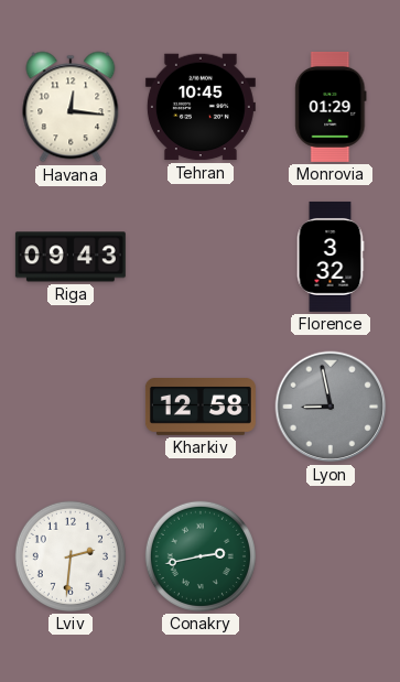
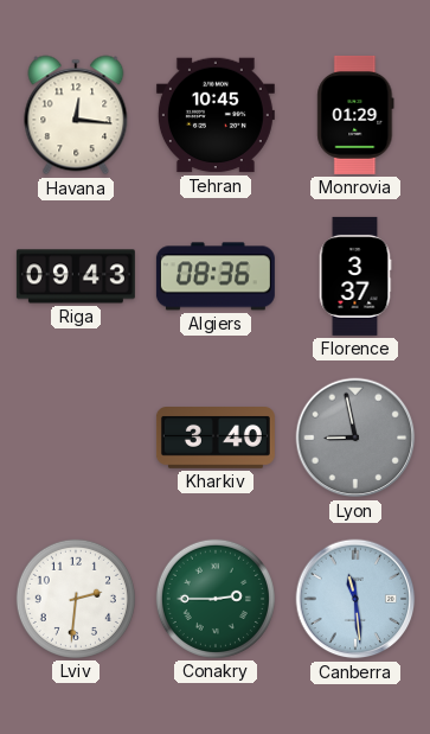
Algiers: none -> 08:36 (216, 276)
Florence: 3:32 -> 3:37 (355, 276)
Kharkiv: 12:58 -> 3:40 (216, 439)
Conakry: 2:43 -> 2:45 (216, 599)
Canberra: none -> 11:29 (355, 599)
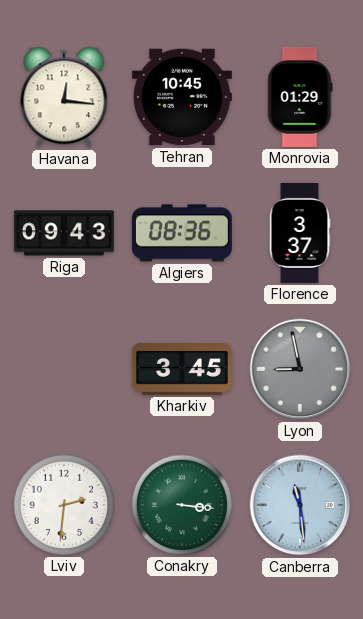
Kharkiv: 3:40 -> 3:45 (182, 370)
Conakry: 2:45 -> 3:16 (182, 505)
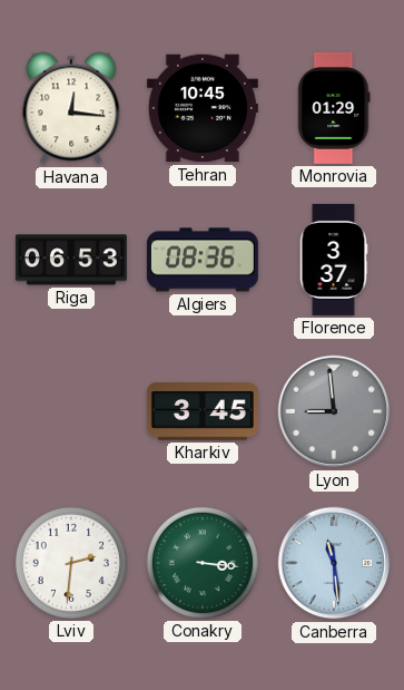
Riga: 09:43 -> 06:53 (71, 260)
Lyon: 8:58 -> 8:59 (334, 411)
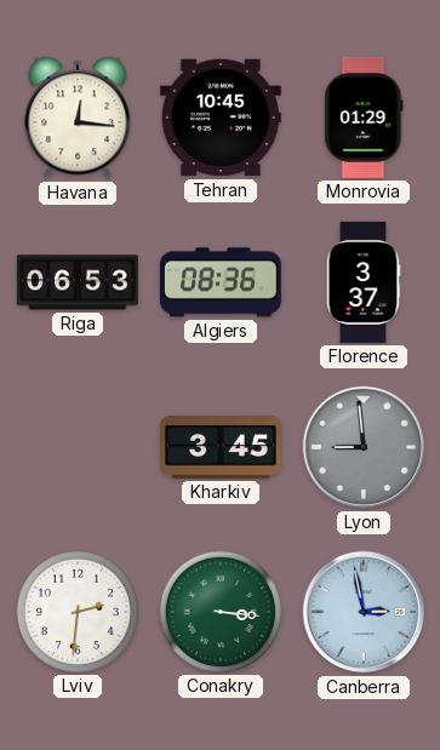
Canberra: 11:29 -> 2:58 (364, 612)
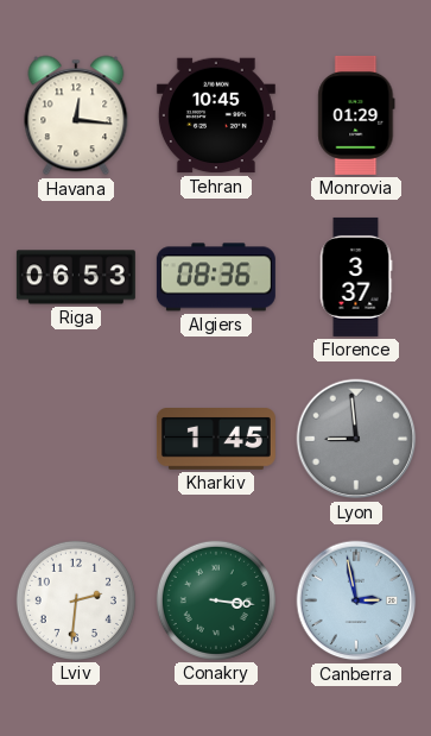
Kharkiv: 3:45 -> 1:45 (216, 440)
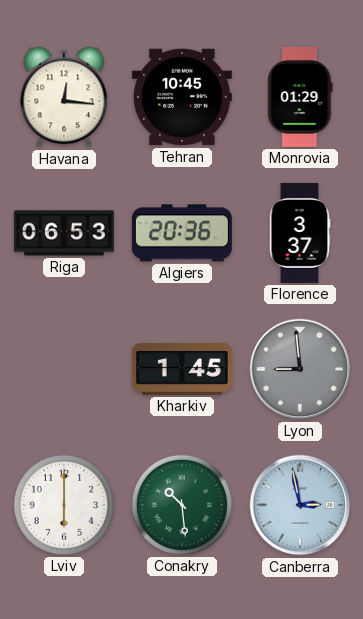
Algiers: 08:36 -> 20:36 (182, 233)
Lviv: 2:31 -> 6:00 (64, 505)
Conakry: 3:16 -> 10:29 (182, 505)
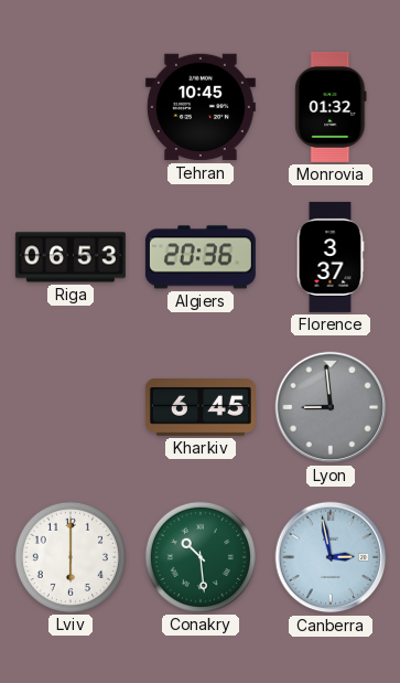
Havana: 12:16 -> none (64, 97)
Monrovia: 01:29 -> 01:32 (331, 107)
Kharkiv: 1:45 -> 6:45 (201, 408)
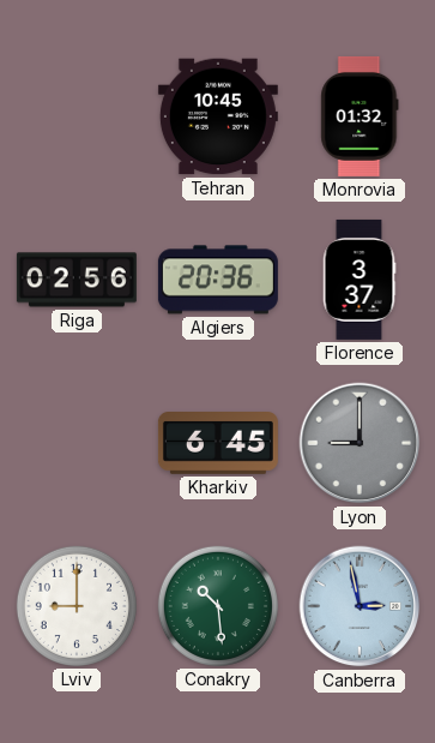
Riga: 06:53 -> 02:56 (77, 280)
Lyon: 8:59 -> 9:00 (360, 443)
Lviv: 6:00 -> 9:00 (77, 606)
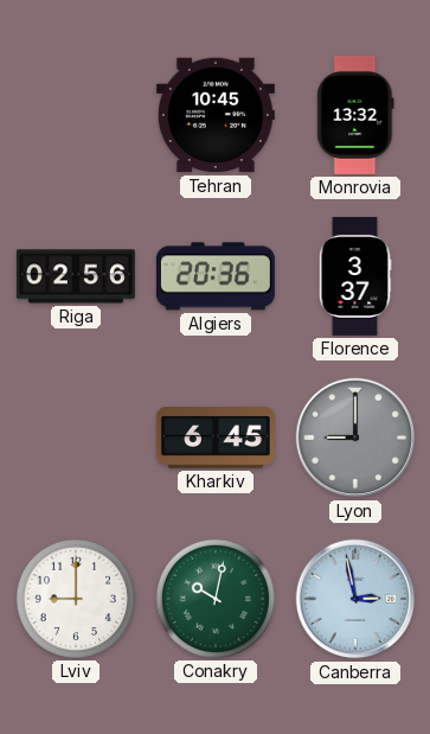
Monrovia: 01:32 -> 13:32 (355, 115)
Conakry: 10:29 -> 10:02 (216, 599)
